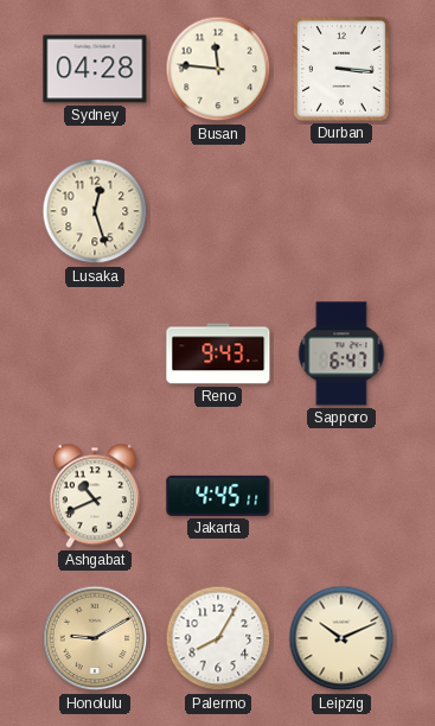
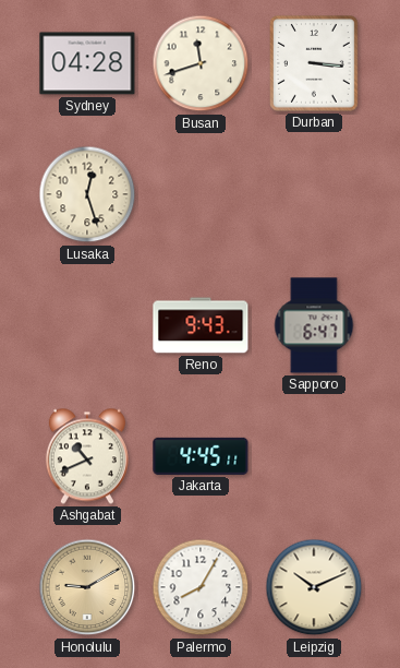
Busan: 11:46 -> 11:42 (201, 63)
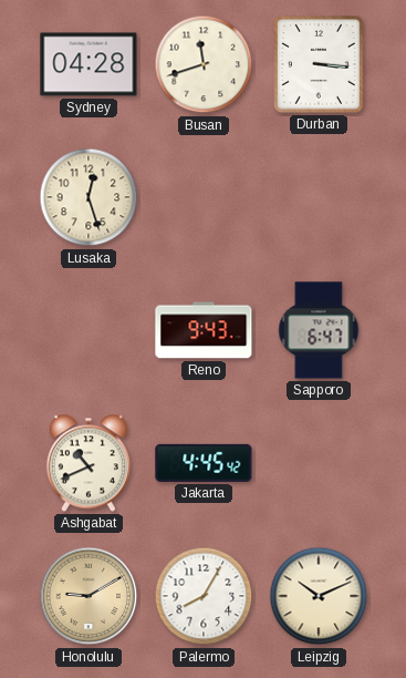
Jakarta: 4:45:11 -> 4:45:42 (204, 463)
